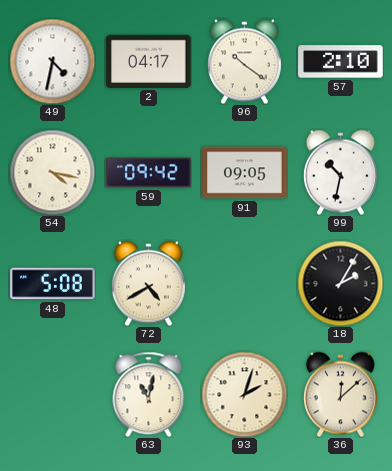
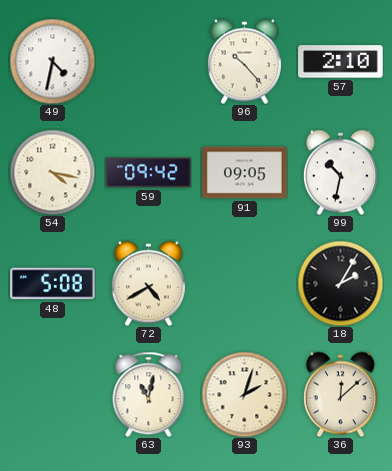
2: 04:17 -> none (149, 61)
96: 10:21 -> 10:23 (244, 61)
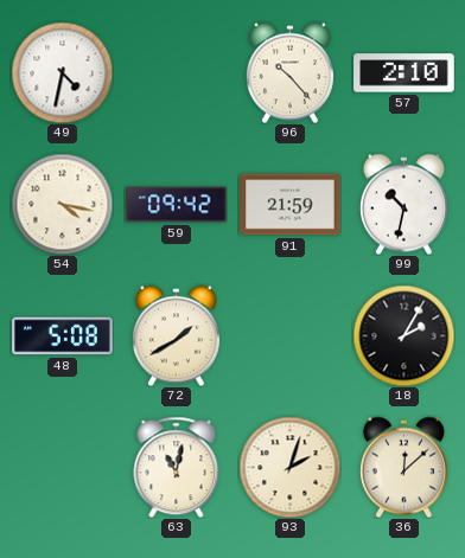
91: 09:05 -> 21:59 (291, 205)
72: 4:40 -> 1:40 (176, 335)
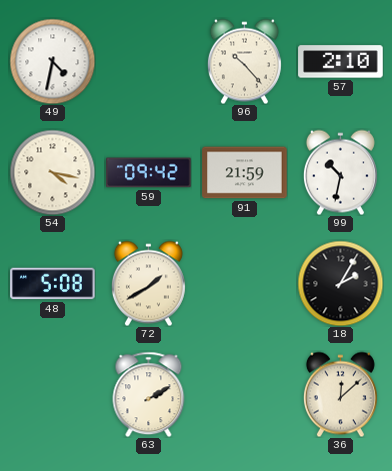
63: 11:02 -> 2:10 (149, 394)
93: 2:03 -> none (289, 467)
